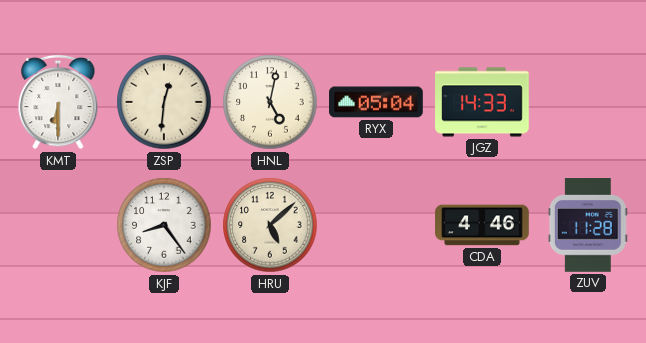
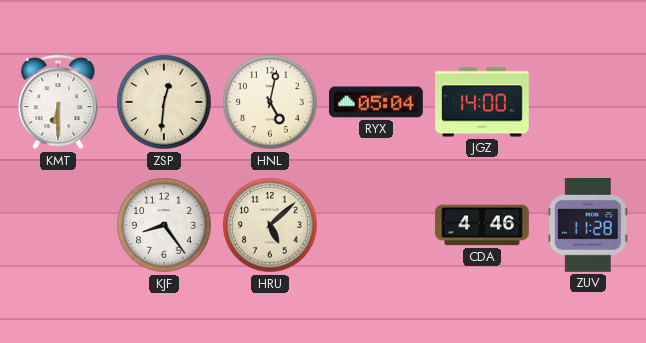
JGZ: 14:33 -> 14:00 (482, 102)
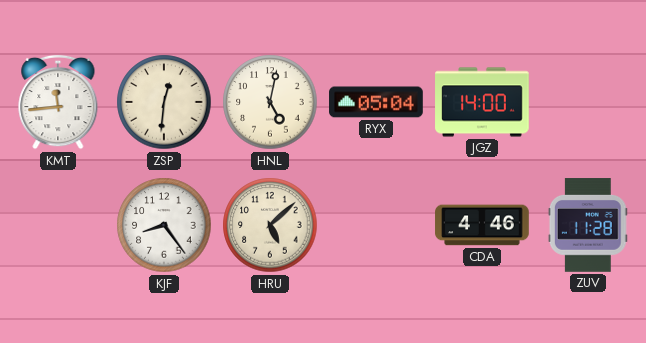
KMT: 6:30 -> 11:44 (58, 102)
